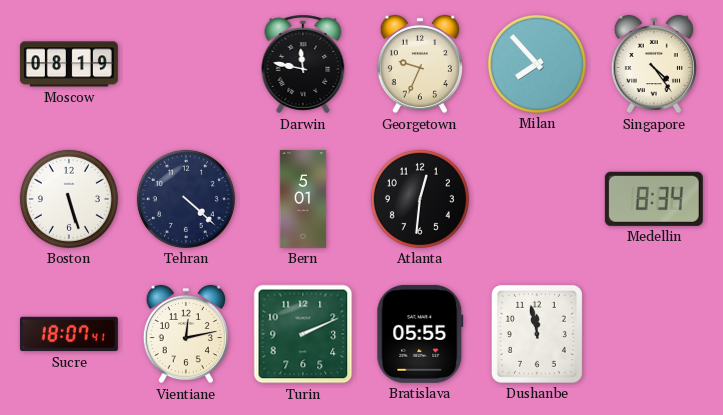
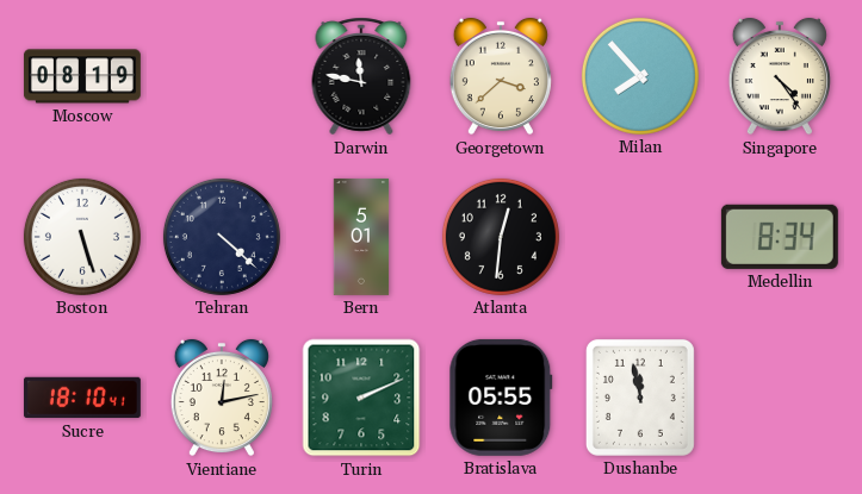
Georgetown: 9:34 -> 3:38 (501, 76)
Sucre: 18:07 -> 18:10 (82, 398)
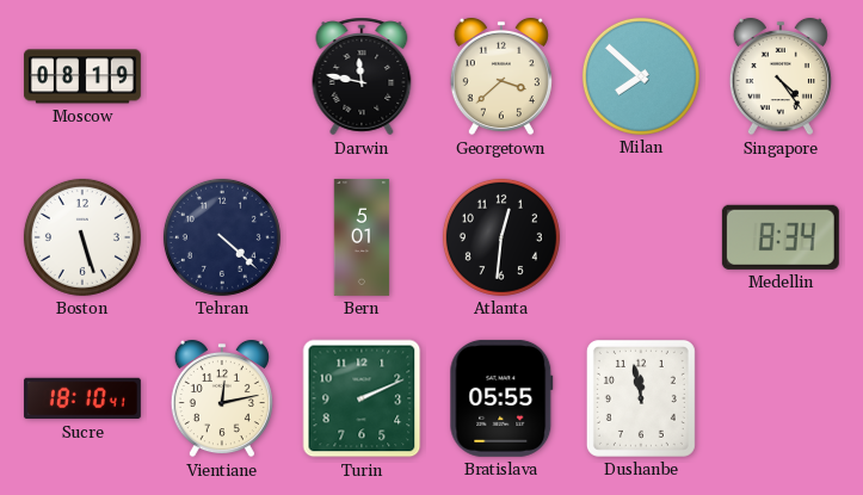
Milan: 7:53 -> 7:52 (641, 76)
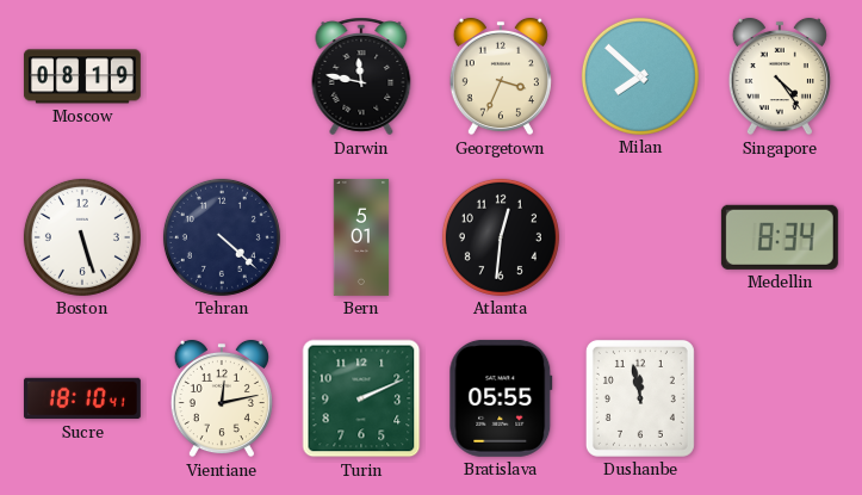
Georgetown: 3:38 -> 3:34 (501, 76)
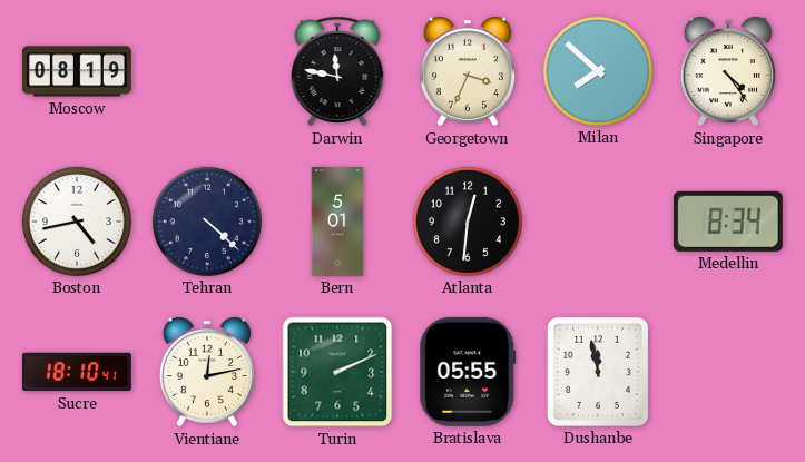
Boston: 5:27 -> 4:43 (77, 222)
